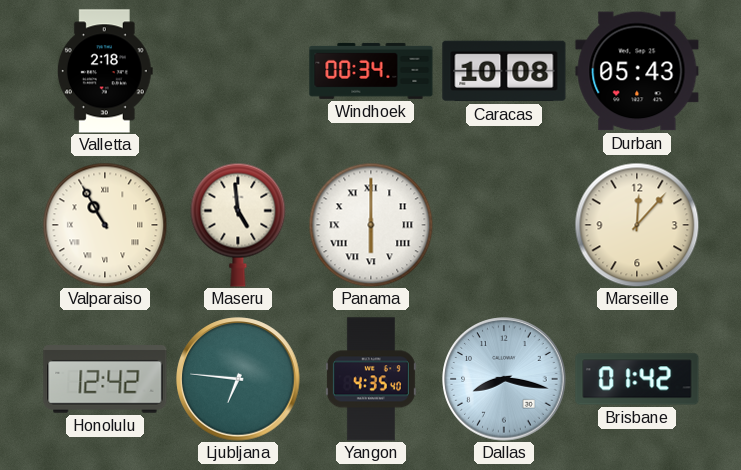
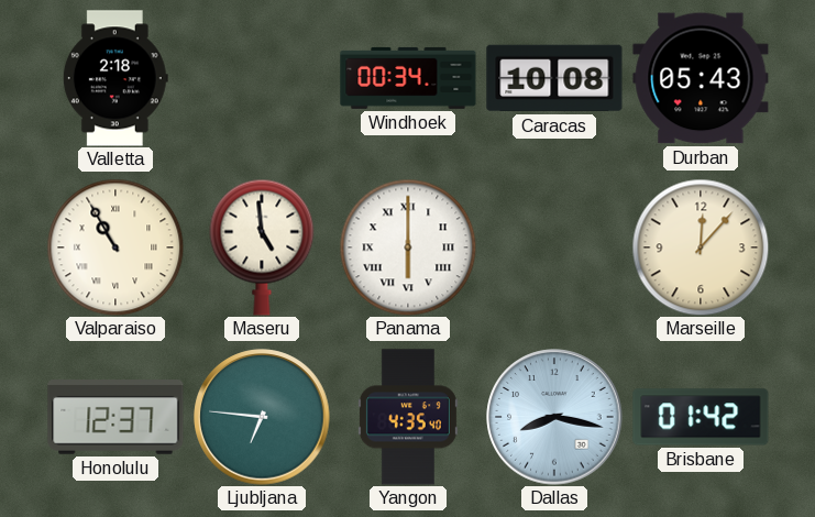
Honolulu: 12:42 -> 12:37 (115, 417)
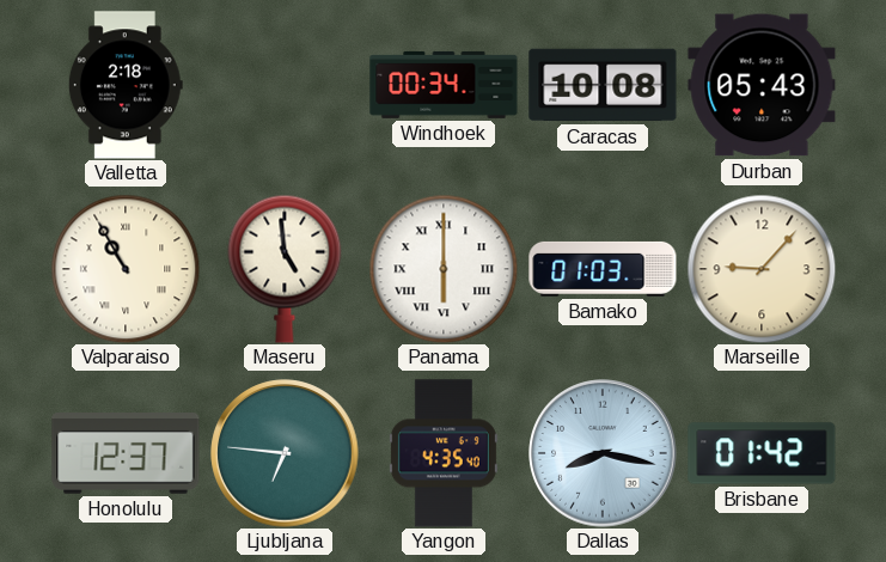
Bamako: none -> 01:03 (603, 269)
Marseille: 12:07 -> 9:07 (762, 269)
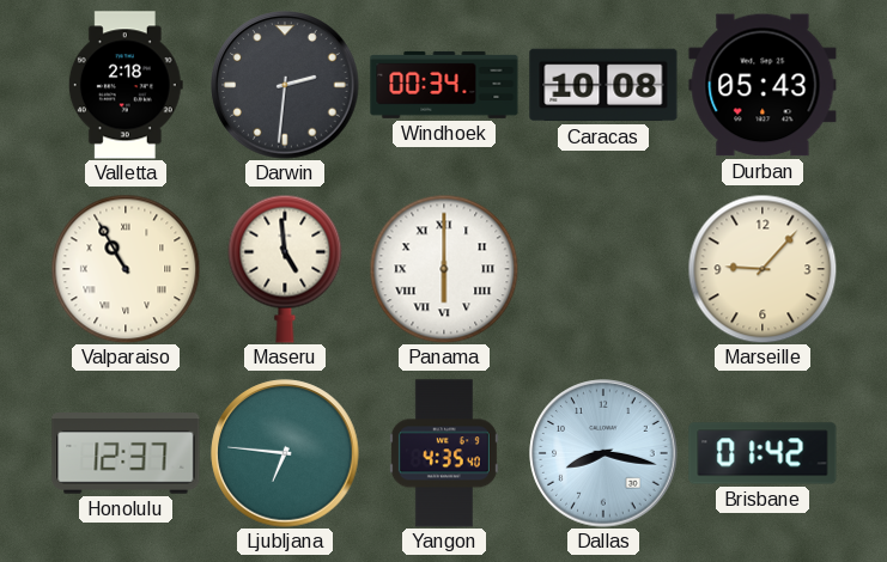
Darwin: none -> 2:31 (285, 85)
Bamako: 01:03 -> none (603, 269)
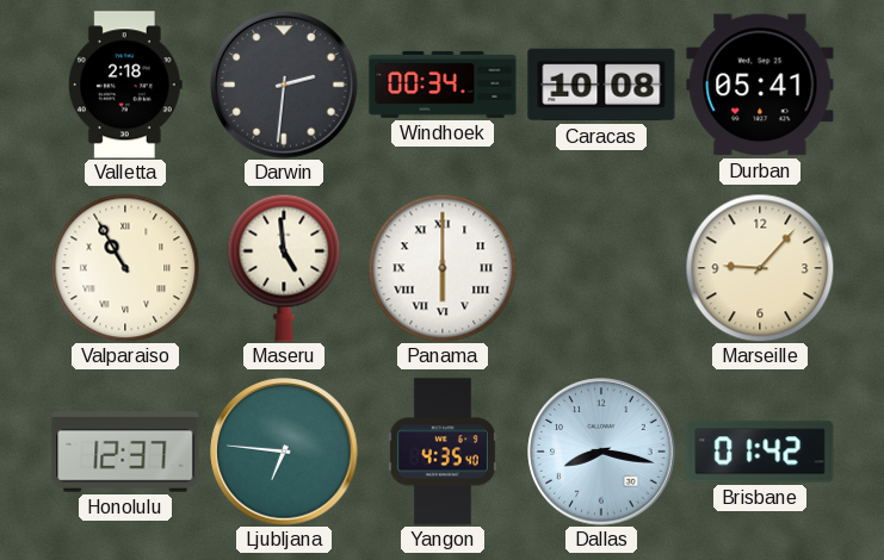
Durban: 05:43 -> 05:41 (760, 85)
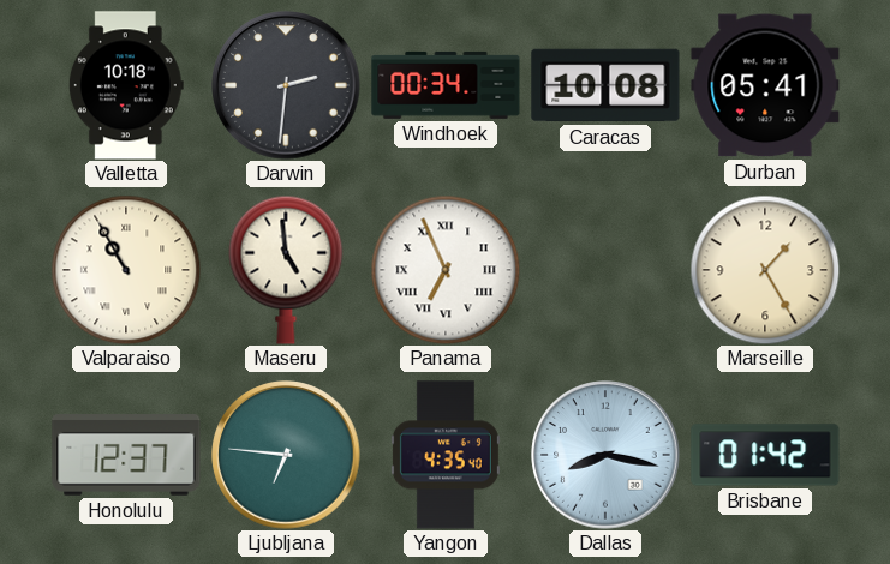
Valletta: 2:18 -> 10:18 (126, 85)
Panama: 6:00 -> 6:56 (446, 270)
Marseille: 9:07 -> 1:25 (765, 270)
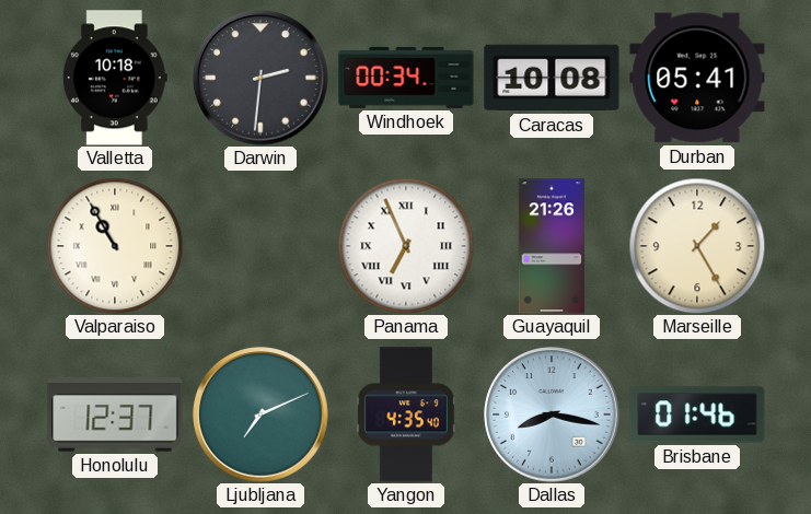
Maseru: 4:59 -> none (286, 270)
Guayaquil: none -> 21:26 (552, 246)
Ljubljana: 6:46 -> 7:11 (260, 414)
Brisbane: 01:42 -> 01:46 (697, 414)
